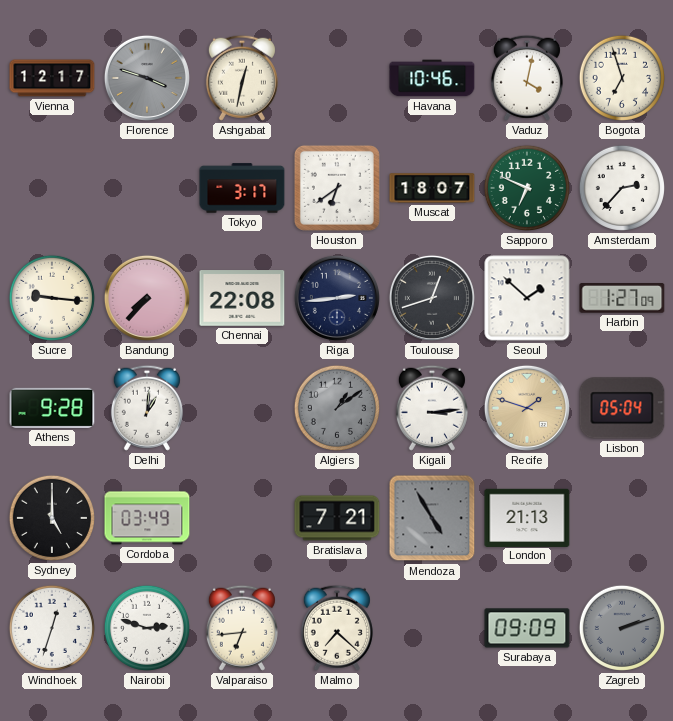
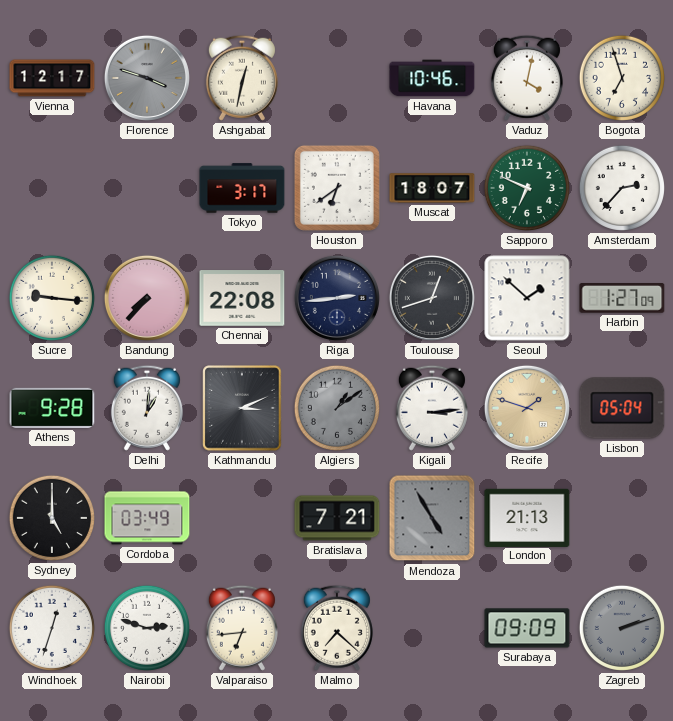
Kathmandu: none -> 3:11 (242, 408)
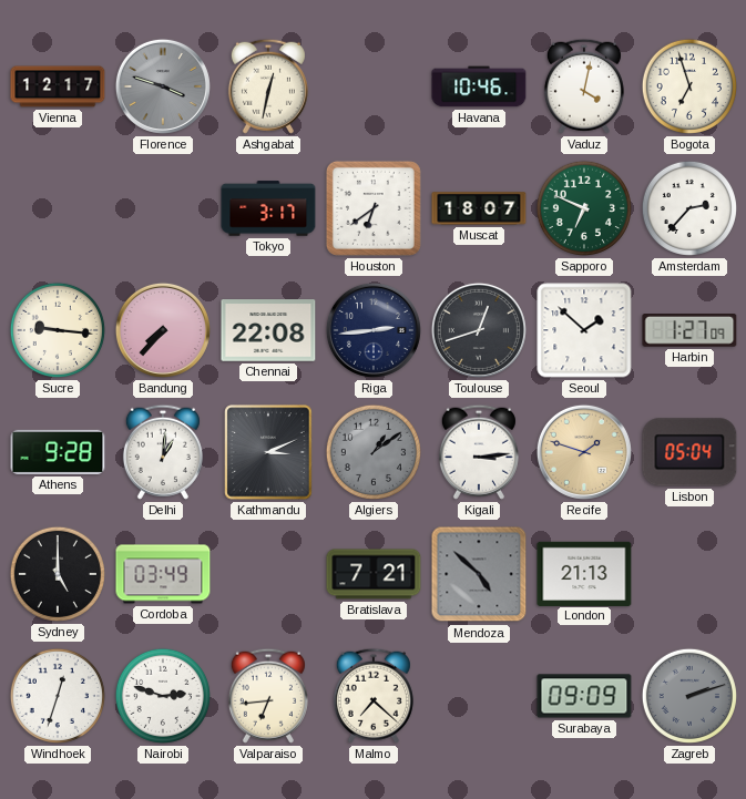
Mendoza: 4:55 -> 4:52 (479, 574)
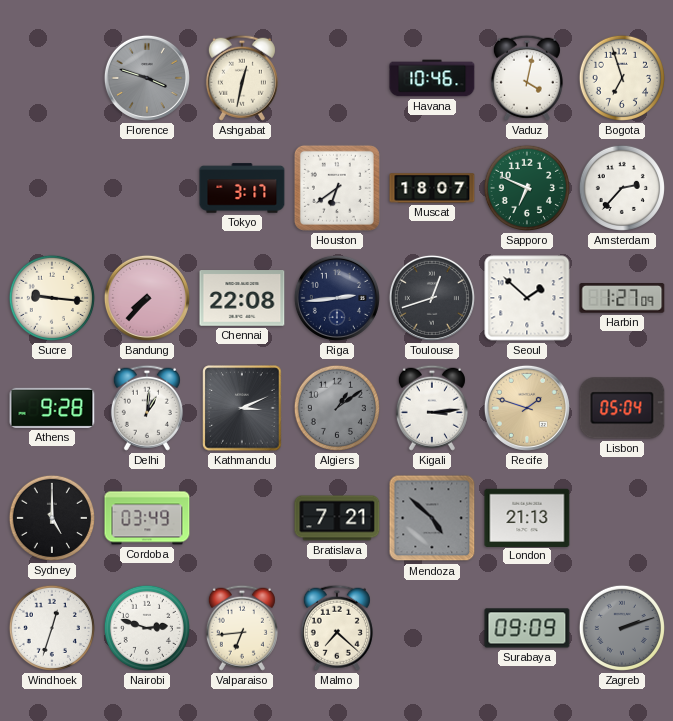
Vienna: 12:17 -> none (58, 86)
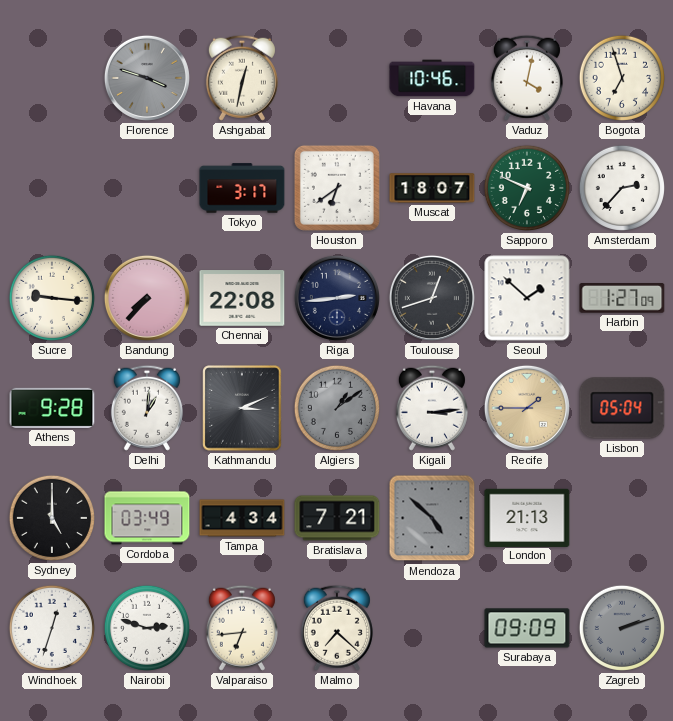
Recife: 1:48 -> 1:45 (527, 408)
Tampa: none -> 4:34 (242, 518)
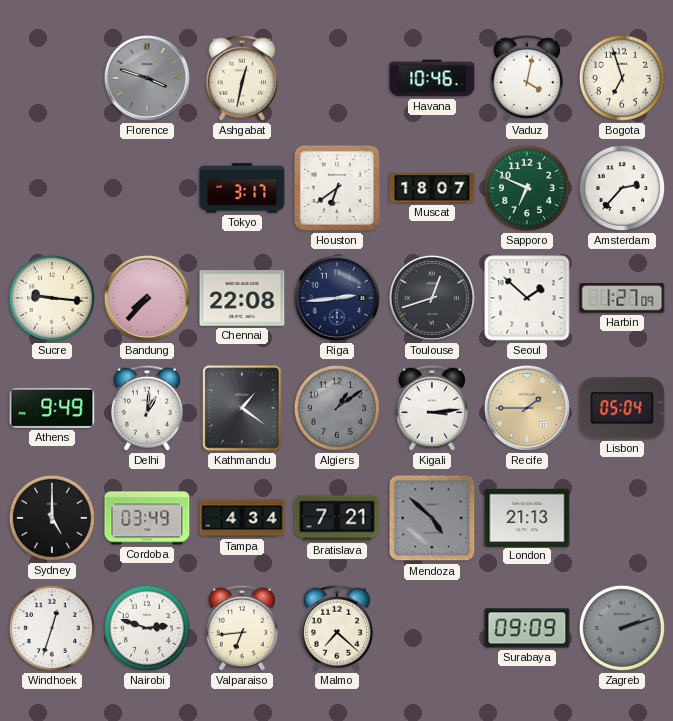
Athens: 9:28 -> 9:49 (52, 408)
Kathmandu: 3:11 -> 1:21 (242, 408)
